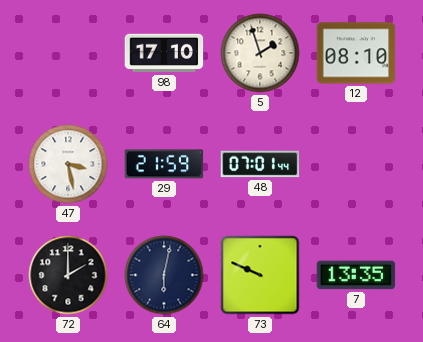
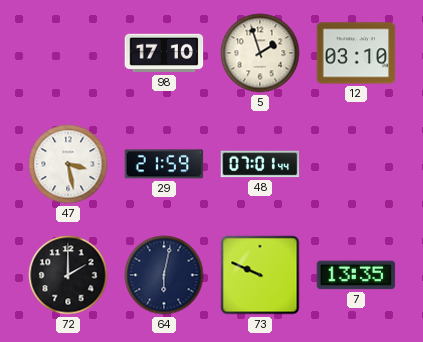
12: 08:10 -> 03:10 (356, 53)
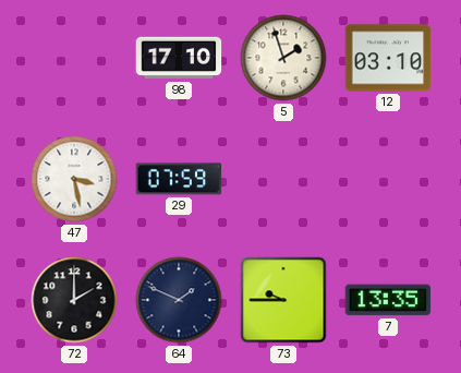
29: 21:59 -> 07:59 (179, 179)
48: 07:01 -> none (260, 164)
64: 6:02 -> 1:49 (179, 300)
73: 9:49 -> 9:45 (283, 300)
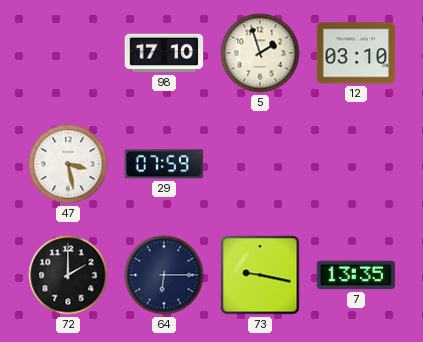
64: 1:49 -> 6:15 (164, 275)
73: 9:45 -> 9:17 (260, 275)
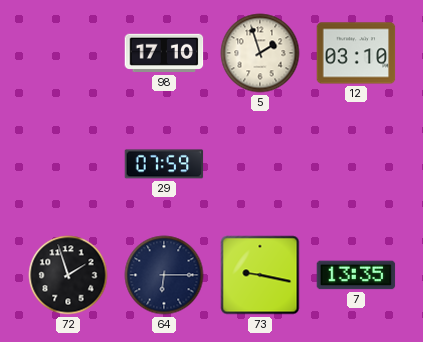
47: 3:28 -> none (68, 164)
72: 2:00 -> 1:57 (68, 275)
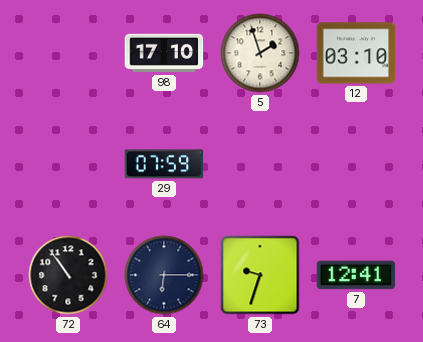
72: 1:57 -> 10:54 (68, 275)
73: 9:17 -> 9:33 (260, 275)
7: 13:35 -> 12:41 (356, 275)
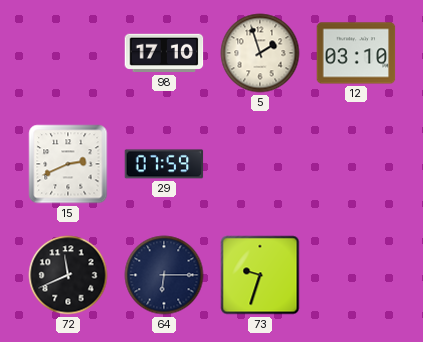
15: none -> 2:41 (68, 164)
72: 10:54 -> 11:41 (68, 275)
7: 12:41 -> none (356, 275)
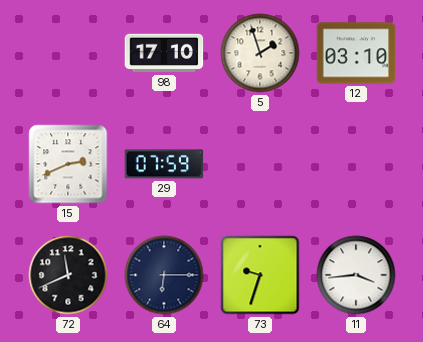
11: none -> 3:44 (356, 275)
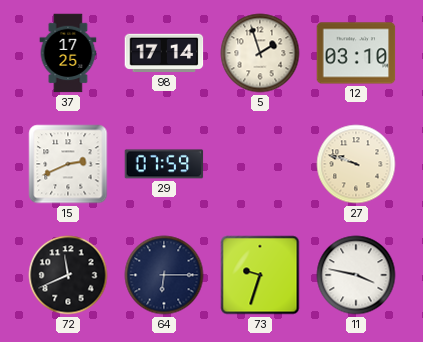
37: none -> 17:25 (68, 53)
98: 17:10 -> 17:14 (164, 53)
27: none -> 9:48 (356, 164)
11: 3:44 -> 3:47 (356, 275)
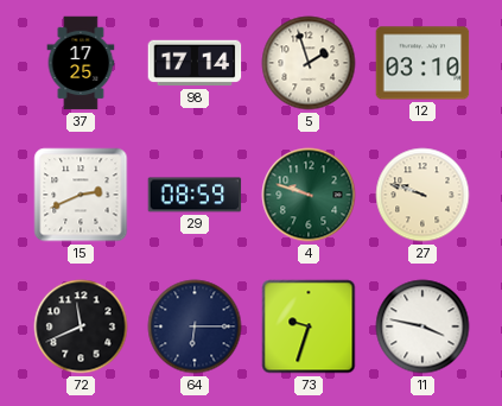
29: 07:59 -> 08:59 (195, 195)
4: none -> 9:48 (309, 195)
